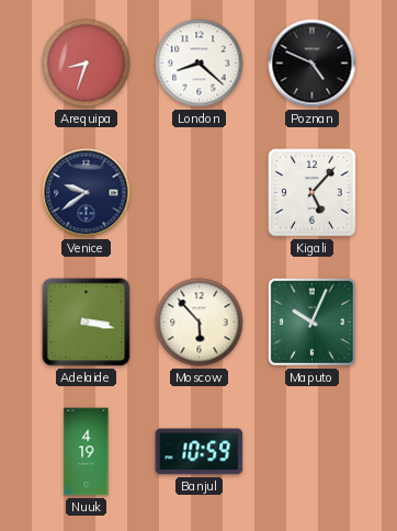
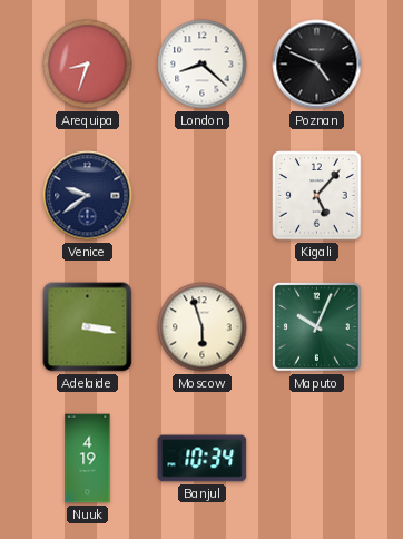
Moscow: 5:53 -> 5:57 (203, 327)
Banjul: 10:59 -> 10:34 (203, 459)
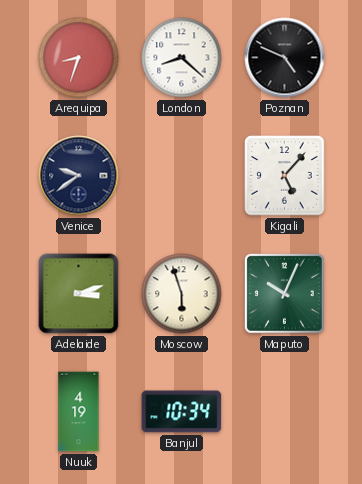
Adelaide: 3:17 -> 3:12 (79, 294)
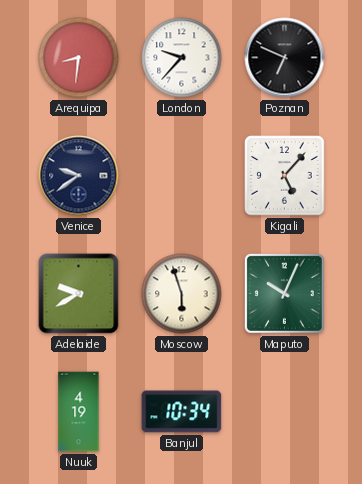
Arequipa: 8:33 -> 8:31 (79, 58)
London: 8:22 -> 9:37 (182, 58)
Poznan: 4:49 -> 6:49 (285, 58)
Adelaide: 3:12 -> 9:40 (79, 294)
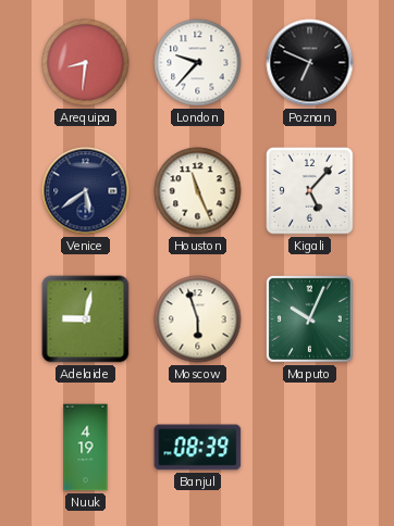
Venice: 9:39 -> 5:39 (86, 191)
Houston: none -> 11:26 (198, 191)
Adelaide: 9:40 -> 9:02 (86, 320)
Banjul: 10:34 -> 08:39 (198, 448)
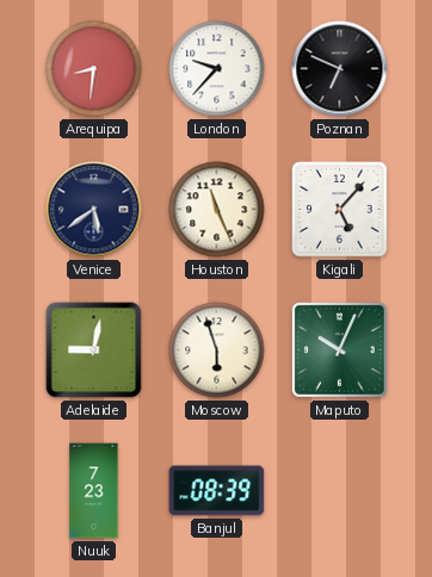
Nuuk: 4:19 -> 7:23 (94, 491)
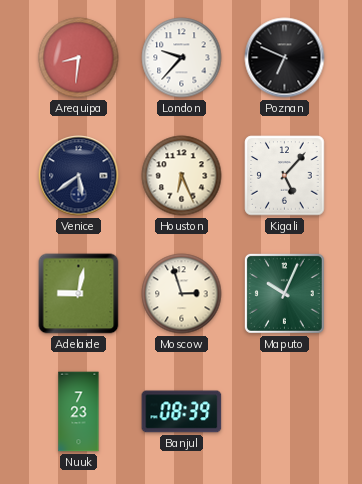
Houston: 11:26 -> 6:26 (182, 176)
Moscow: 5:57 -> 2:57 (182, 294)
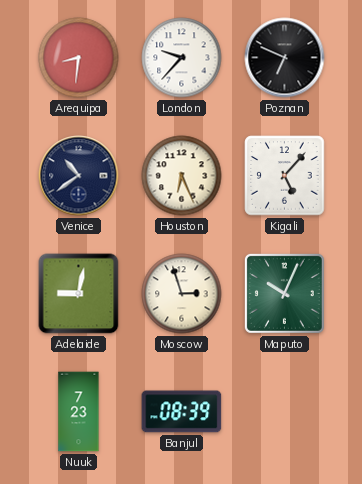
Venice: 5:39 -> 10:39 (79, 176)
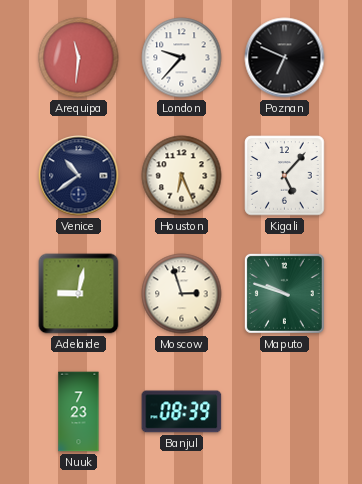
Arequipa: 8:31 -> 11:31 (79, 58)
Maputo: 10:04 -> 9:48 (284, 293)
